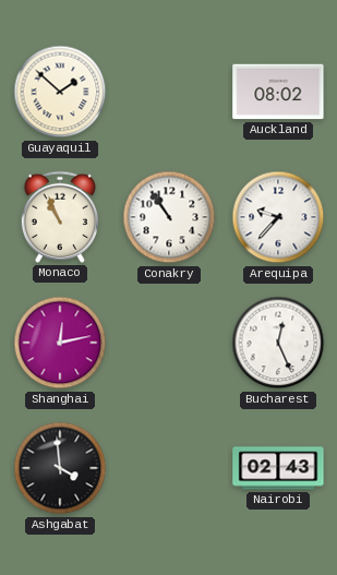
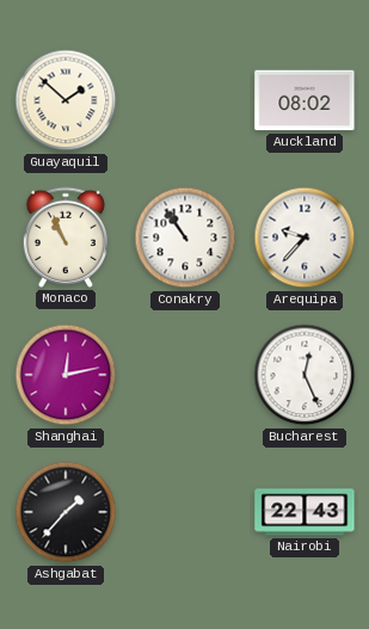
Ashgabat: 3:59 -> 1:37 (66, 512)
Nairobi: 02:43 -> 22:43 (305, 512)
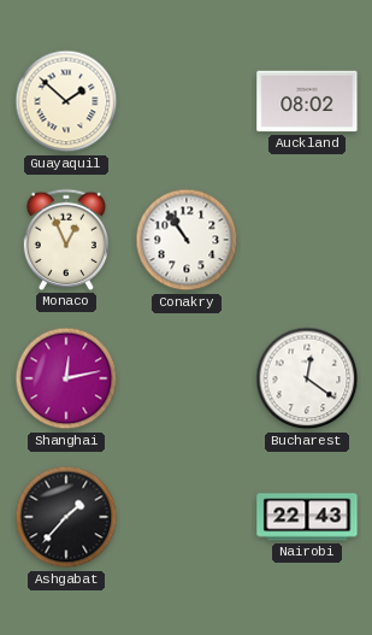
Monaco: 10:56 -> 12:56 (66, 240)
Arequipa: 9:37 -> none (305, 238)
Bucharest: 12:26 -> 12:21 (307, 378)
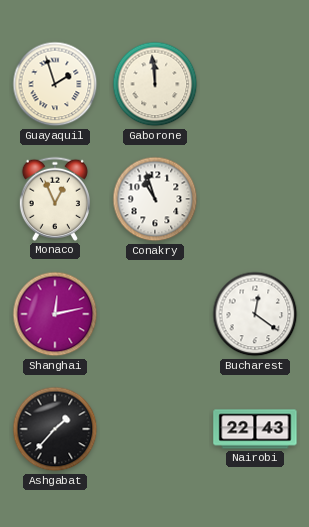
Guayaquil: 1:52 -> 1:57 (55, 84)
Gaborone: none -> 11:59 (155, 84)
Auckland: 08:02 -> none (307, 101)
Conakry: 10:54 -> 10:57 (155, 199)
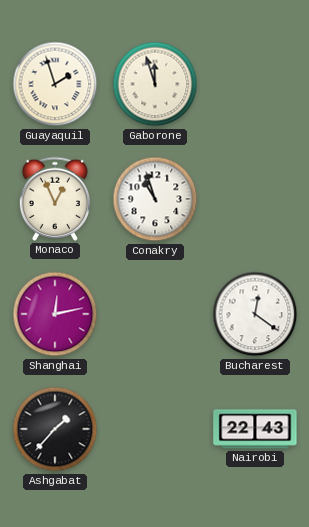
Gaborone: 11:59 -> 11:57 (155, 84)
